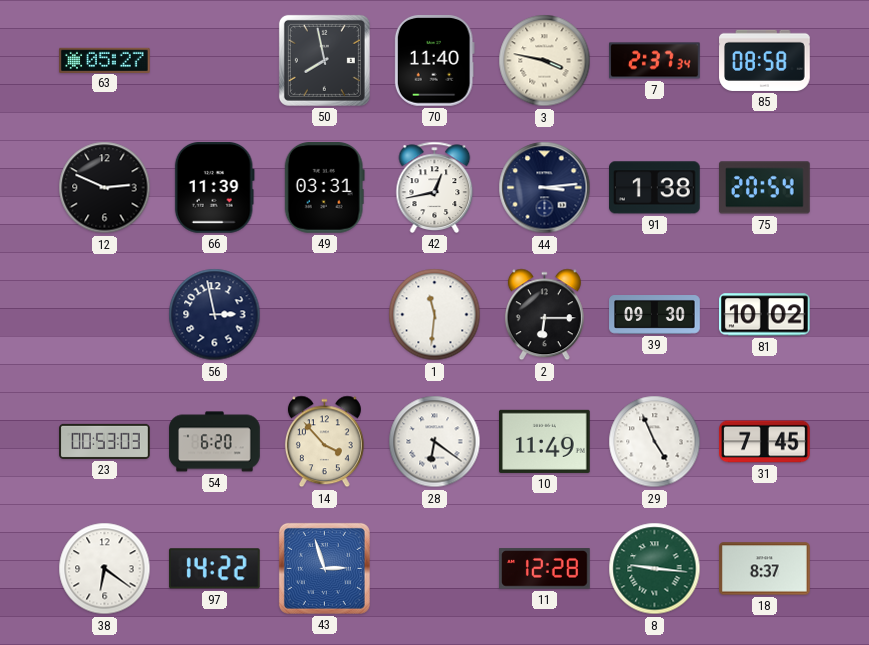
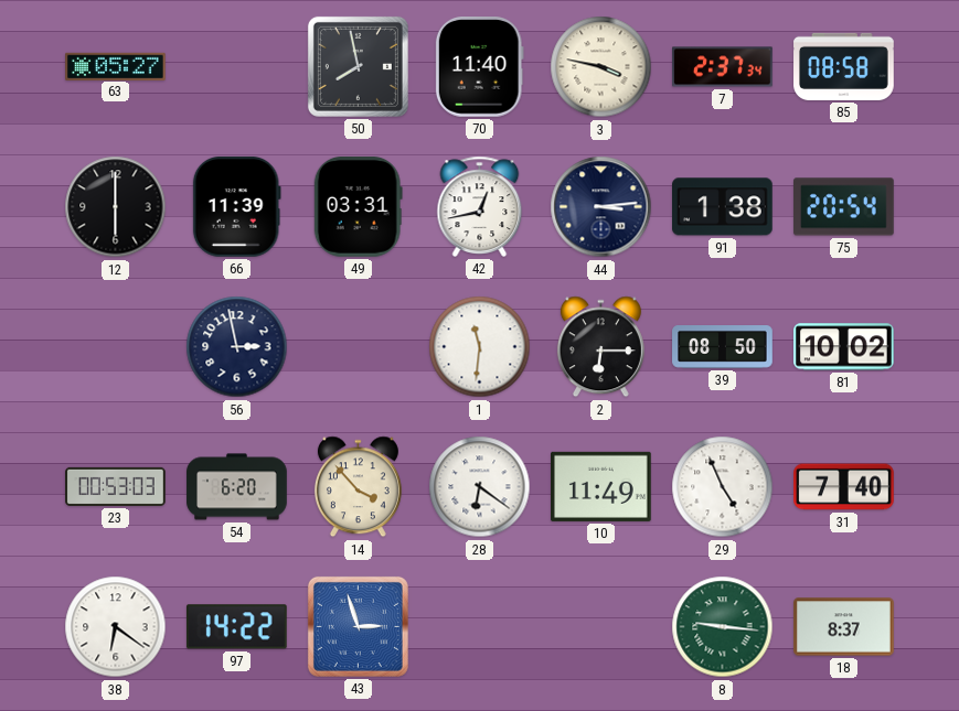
12: 2:49 -> 6:00 (116, 207)
39: 09:30 -> 08:50 (723, 347)
31: 7:45 -> 7:40 (844, 487)
11: 12:28 -> none (545, 569)
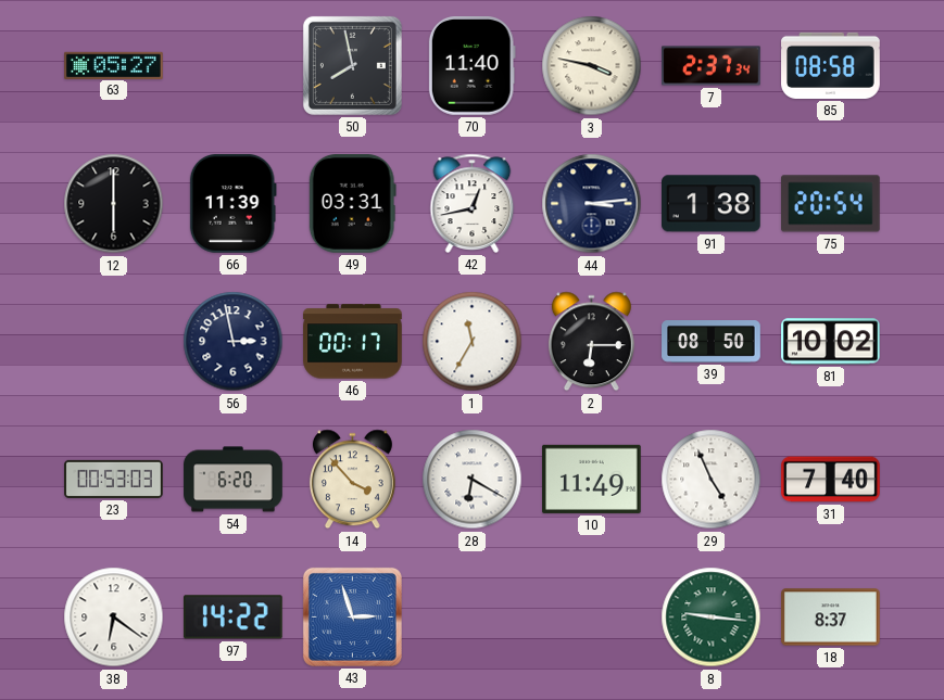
46: none -> 00:17 (353, 342)
1: 11:31 -> 11:35 (473, 342)
28: 6:21 -> 6:20 (473, 480)
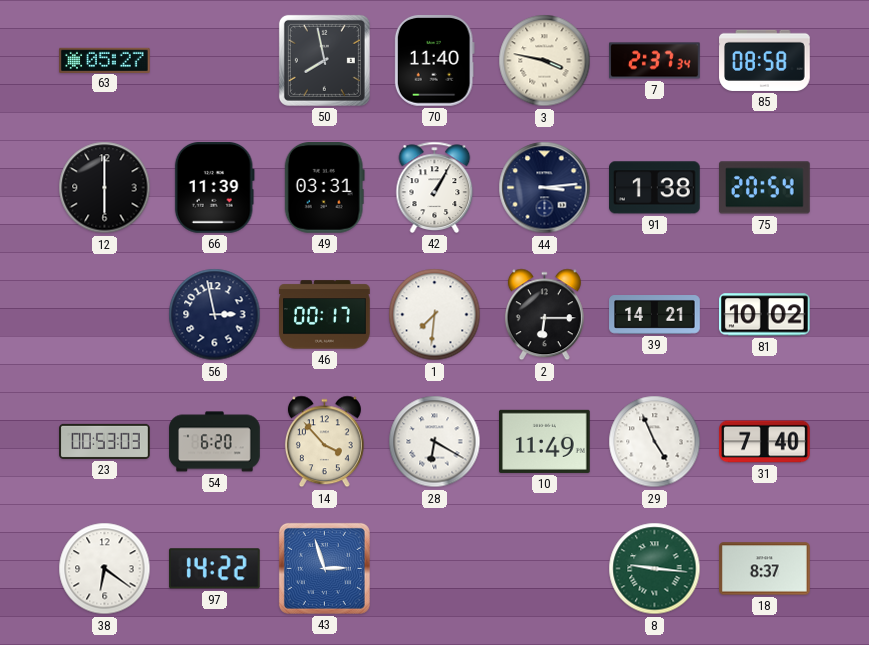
42: 12:43 -> 1:05 (435, 187)
1: 11:35 -> 7:31 (435, 315)
39: 08:50 -> 14:21 (655, 315)
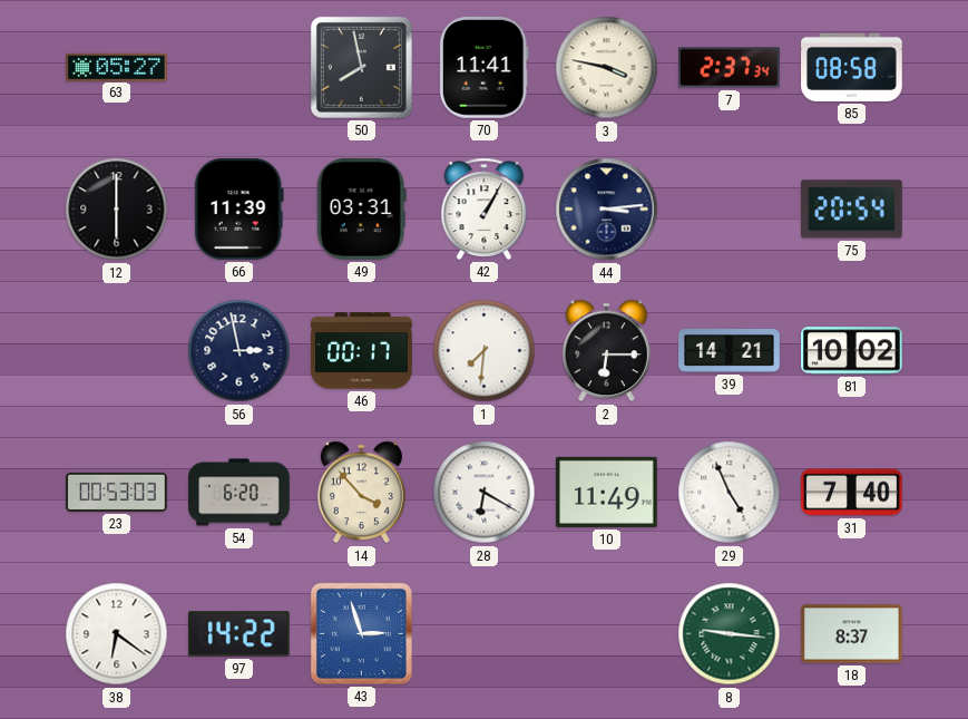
70: 11:40 -> 11:41 (483, 68)
91: 1:38 -> none (655, 188)
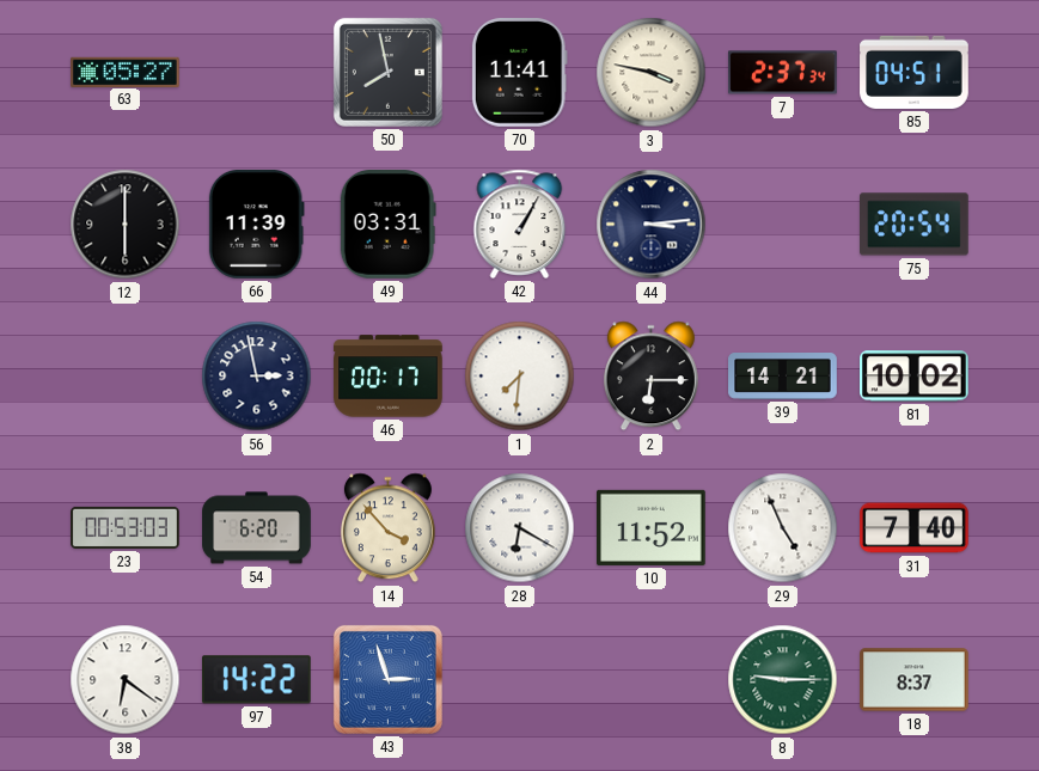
85: 08:58 -> 04:51 (915, 72)
10: 11:49 -> 11:52 (652, 527)
8: 9:16 -> 9:15 (783, 680)
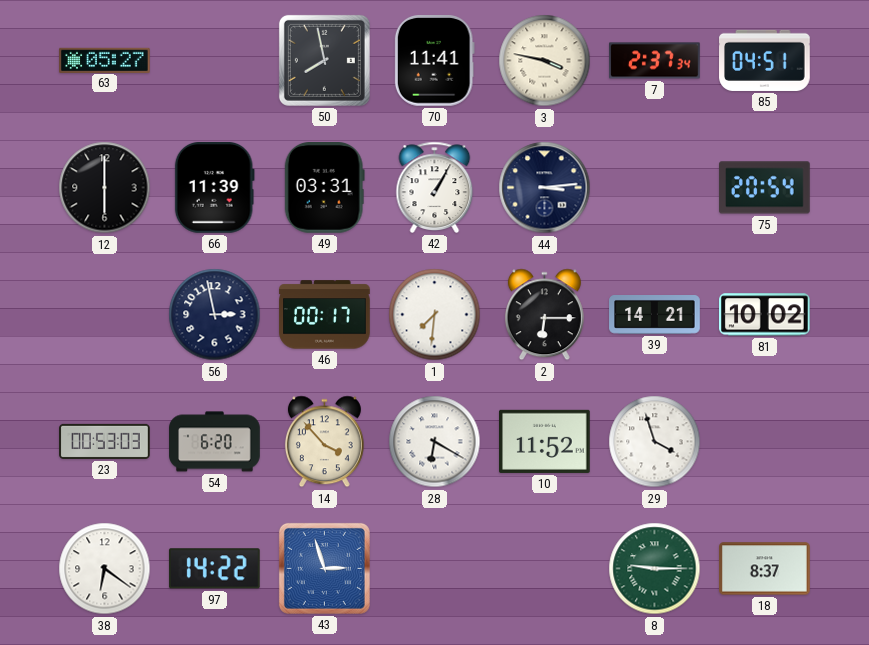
29: 4:56 -> 3:57 (655, 442)
31: 7:40 -> none (915, 528)
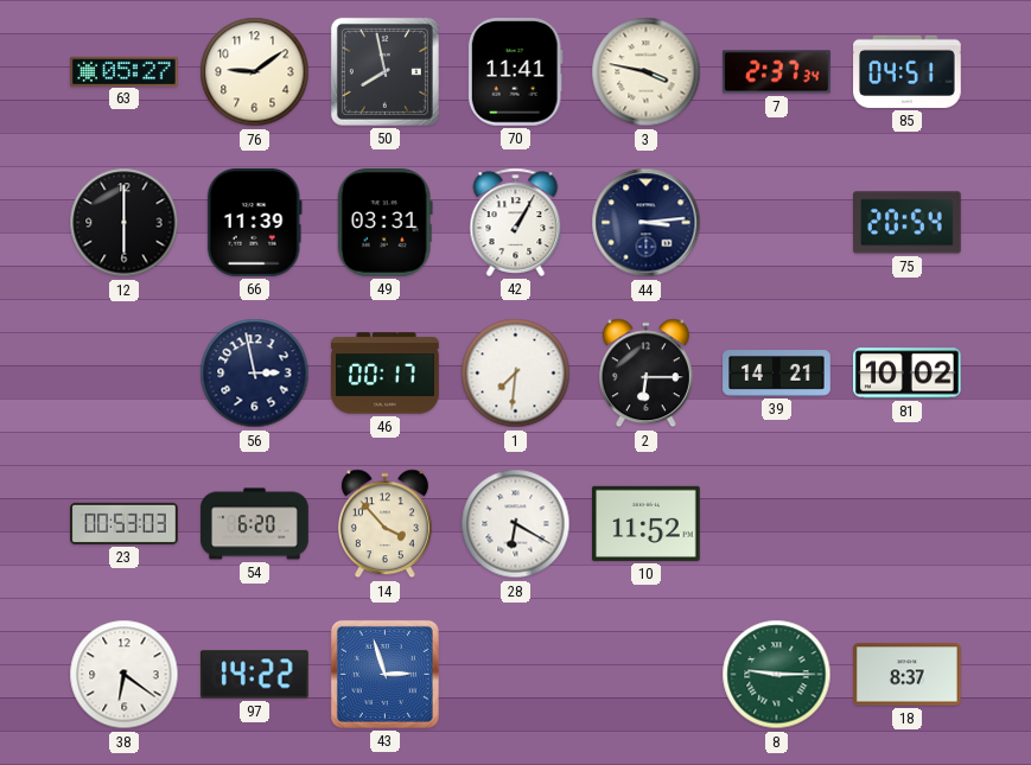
76: none -> 9:09 (255, 72)
29: 3:57 -> none (655, 442)
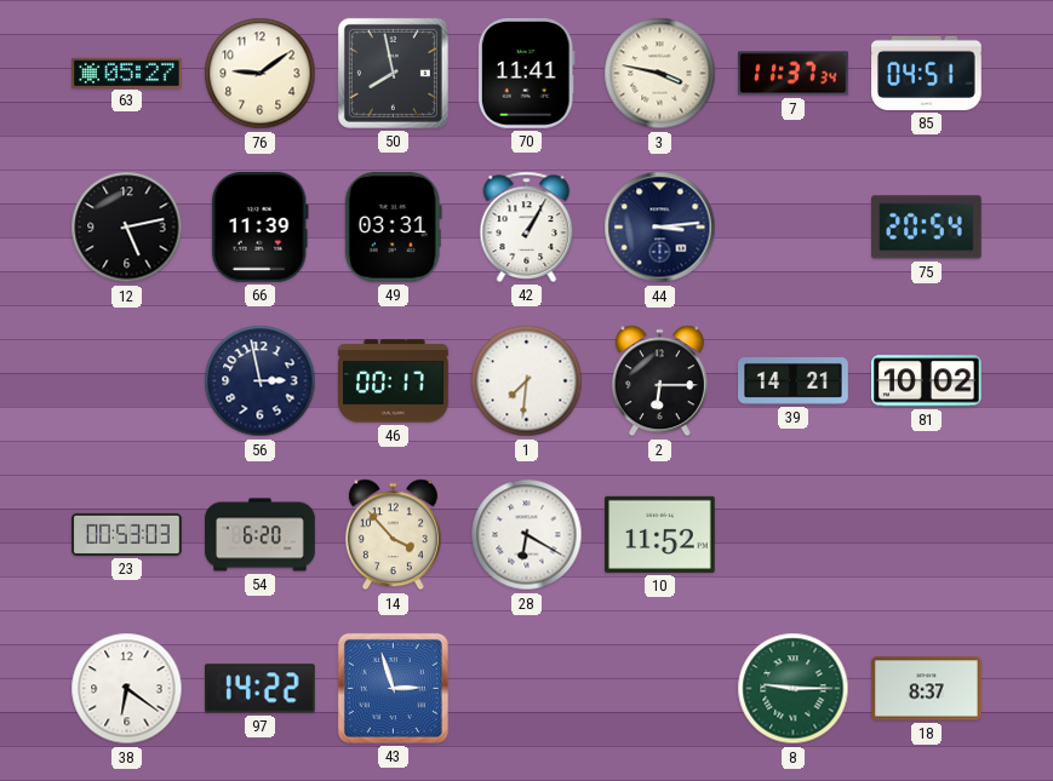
7: 2:37 -> 11:37 (794, 74)
12: 6:00 -> 5:13 (127, 228)
